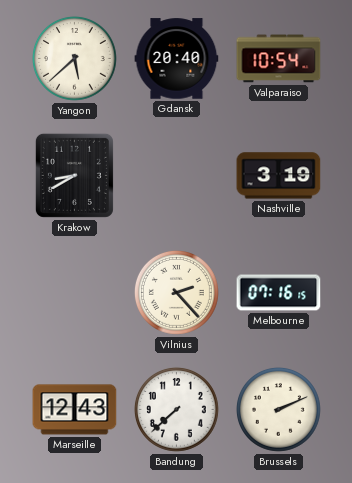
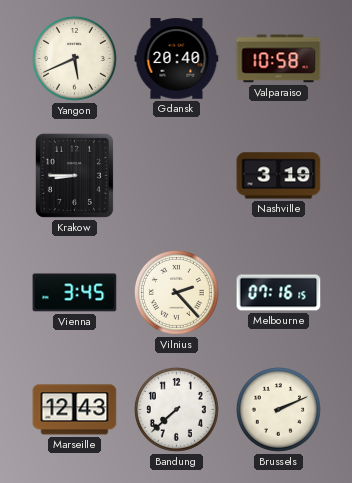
Yangon: 5:38 -> 5:41 (74, 58)
Valparaiso: 10:54 -> 10:58 (279, 59)
Krakow: 8:40 -> 8:45 (74, 175)
Vienna: none -> 3:45 (75, 293)
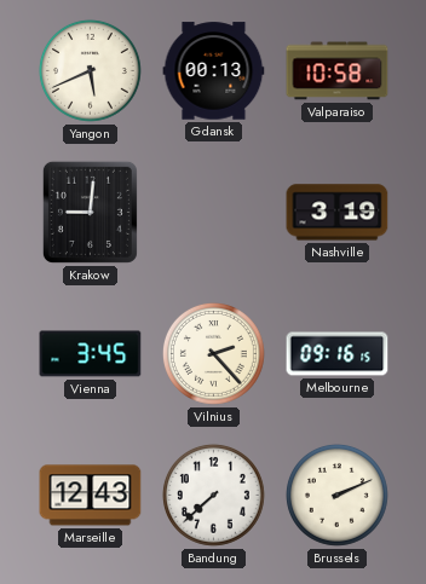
Gdansk: 20:40 -> 00:13 (214, 71)
Krakow: 8:45 -> 9:01 (90, 212)
Melbourne: 07:16 -> 09:16 (338, 354)
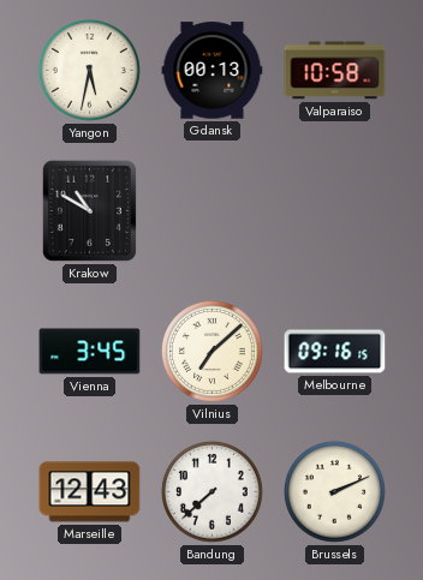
Yangon: 5:41 -> 5:32 (89, 70)
Krakow: 9:01 -> 10:50 (89, 210)
Nashville: 3:19 -> none (338, 213)
Vilnius: 2:23 -> 7:08 (211, 351)
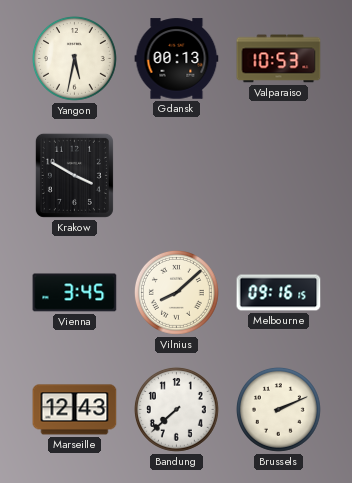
Valparaiso: 10:58 -> 10:53 (279, 59)
Krakow: 10:50 -> 3:50 (74, 175)
Vilnius: 7:08 -> 8:08 (176, 292)
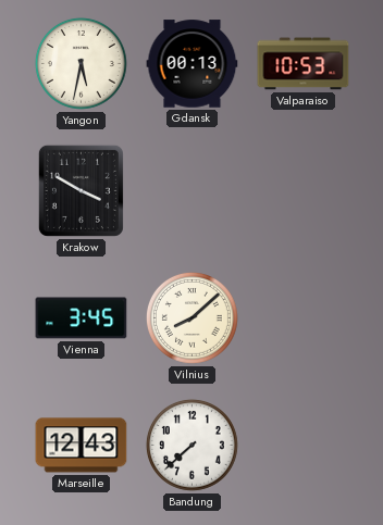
Melbourne: 09:16 -> none (279, 293)
Brussels: 2:11 -> none (278, 409)
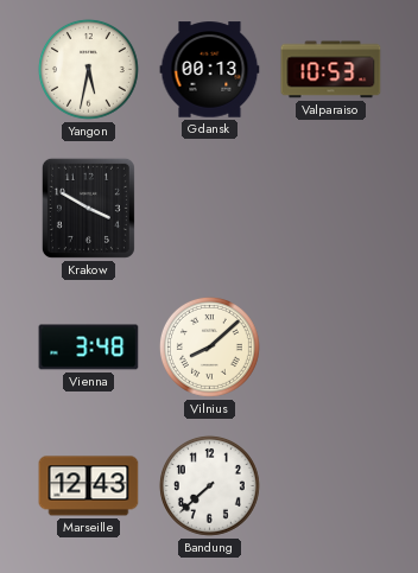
Vienna: 3:45 -> 3:48 (89, 348)
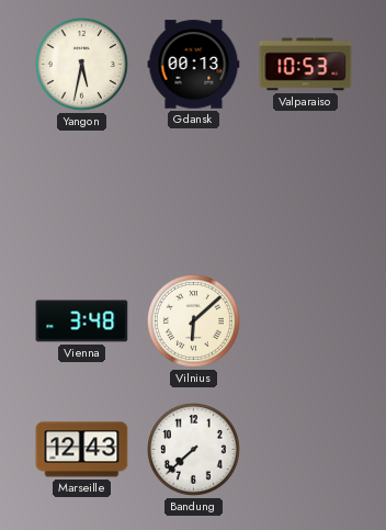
Krakow: 3:50 -> none (88, 208)
Vilnius: 8:08 -> 6:08 (193, 320)
